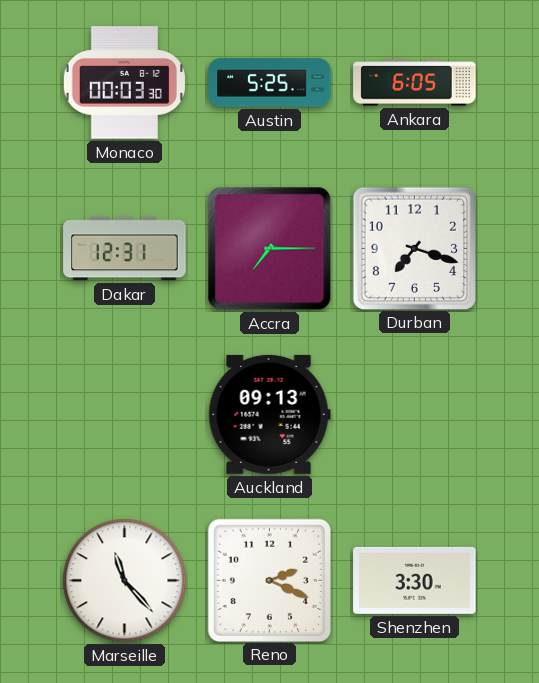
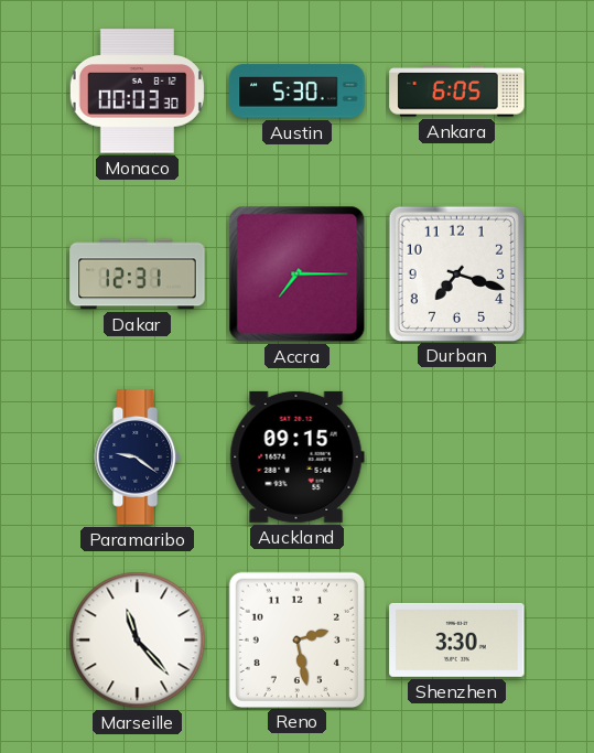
Austin: 5:25 -> 5:30 (298, 92)
Paramaribo: none -> 9:21 (138, 458)
Auckland: 09:13 -> 09:15 (296, 456)
Reno: 2:19 -> 2:28 (296, 639)
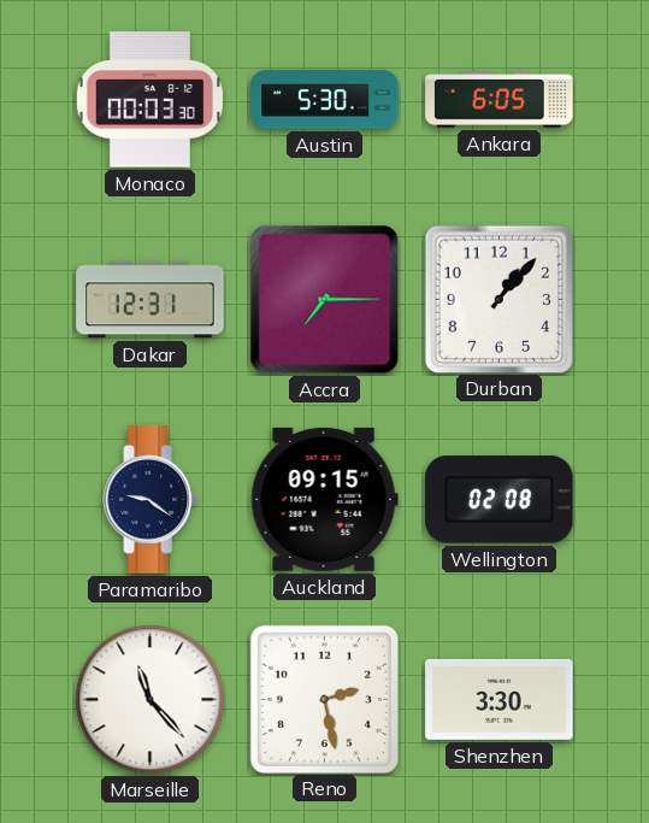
Durban: 7:18 -> 1:07 (498, 299)
Wellington: none -> 02:08 (500, 500)
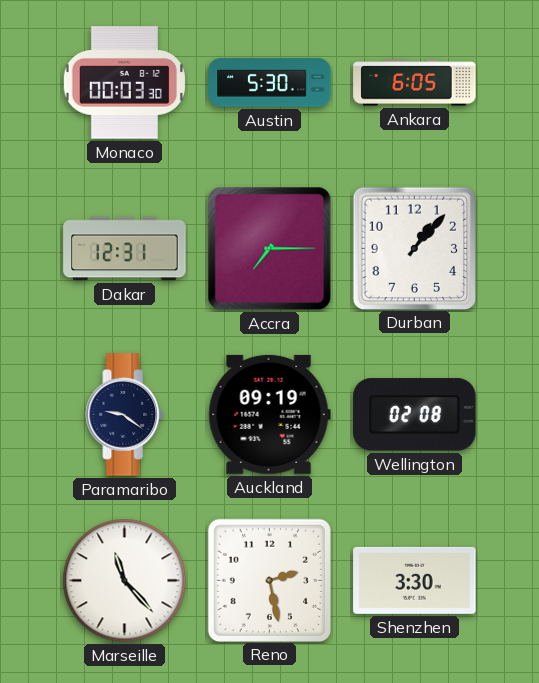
Auckland: 09:15 -> 09:19 (269, 414)
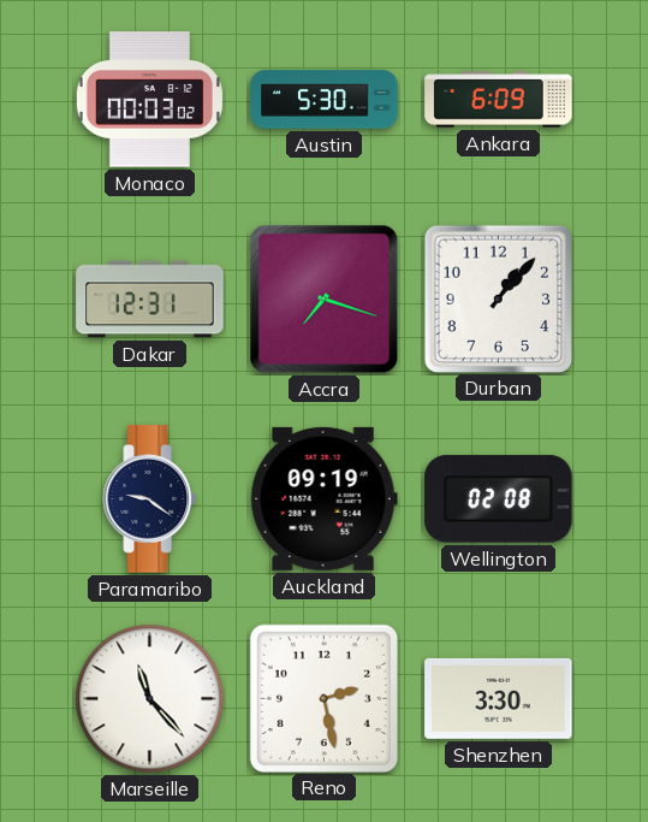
Monaco: 00:03:30 -> 00:03:02 (149, 100)
Ankara: 6:05 -> 6:09 (499, 100)
Accra: 7:15 -> 7:18 (325, 300)
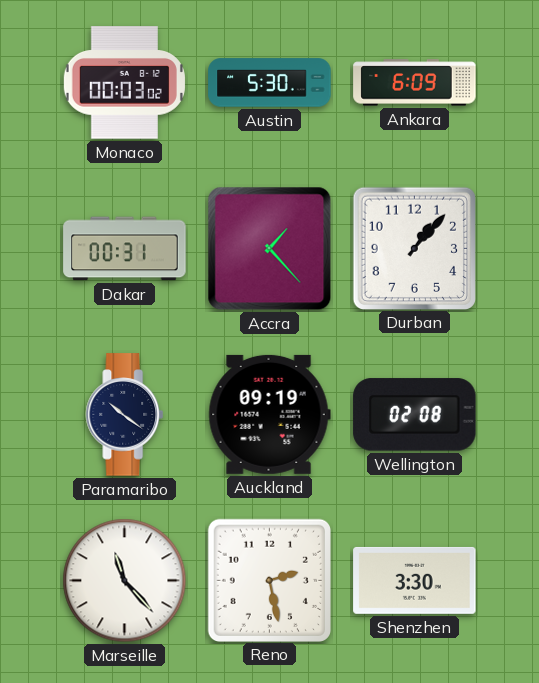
Dakar: 12:31 -> 00:31 (125, 249)
Accra: 7:18 -> 1:23 (270, 249)
Paramaribo: 9:21 -> 10:21 (125, 415)
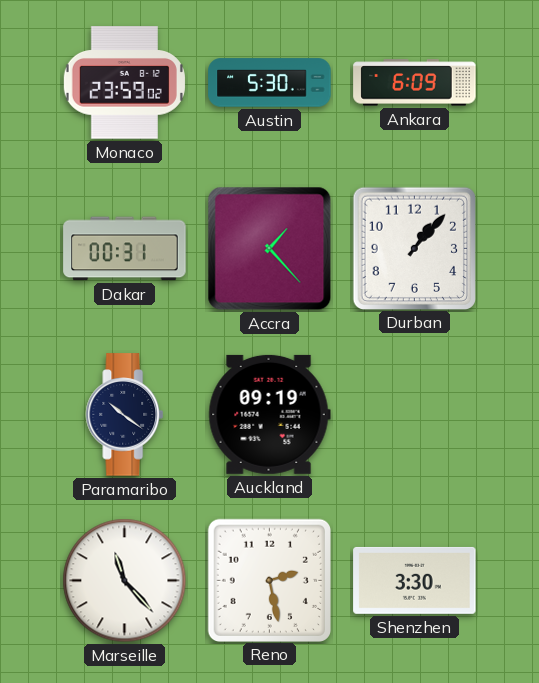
Monaco: 00:03 -> 23:59 (124, 83)
Wellington: 02:08 -> none (415, 415)
